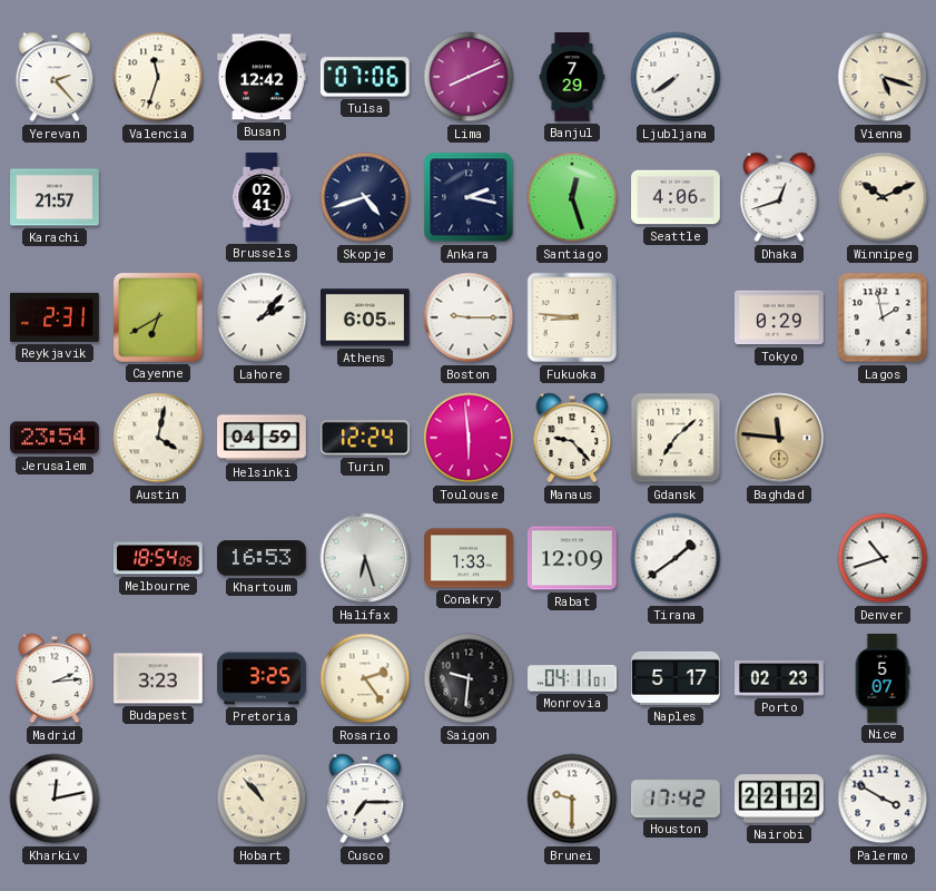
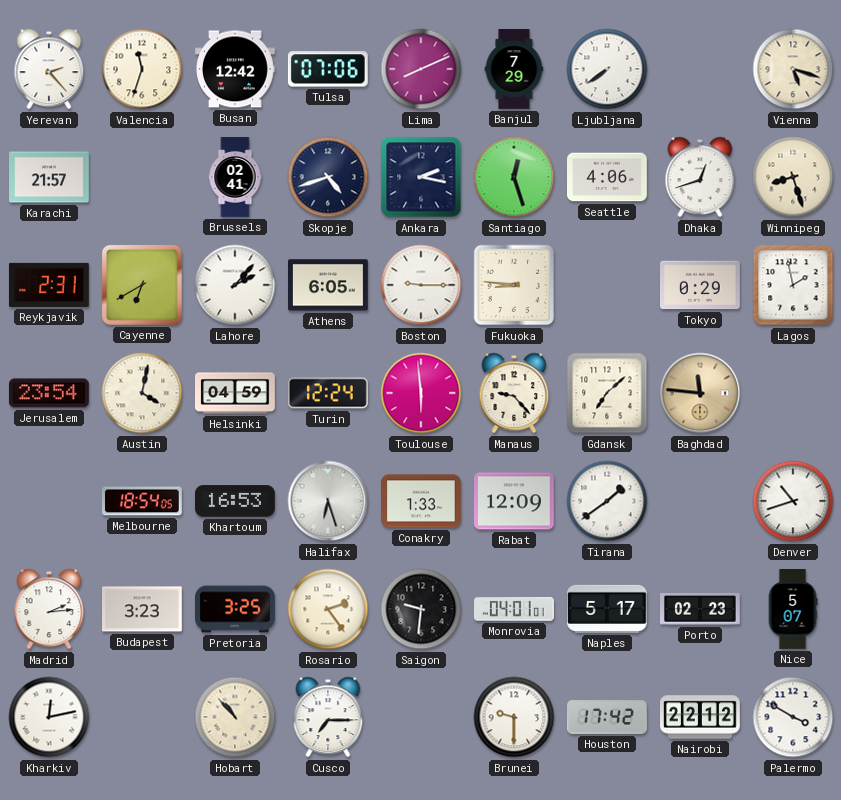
Winnipeg: 10:11 -> 8:27 (793, 177)
Monrovia: 04:11 -> 04:01 (514, 609)
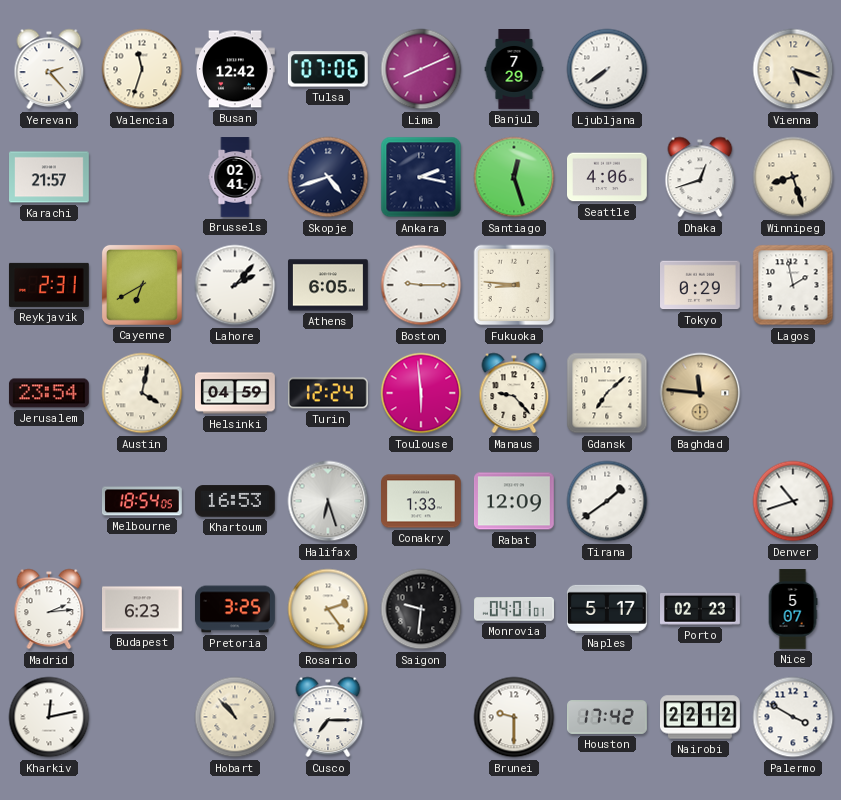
Budapest: 3:23 -> 6:23 (143, 609)
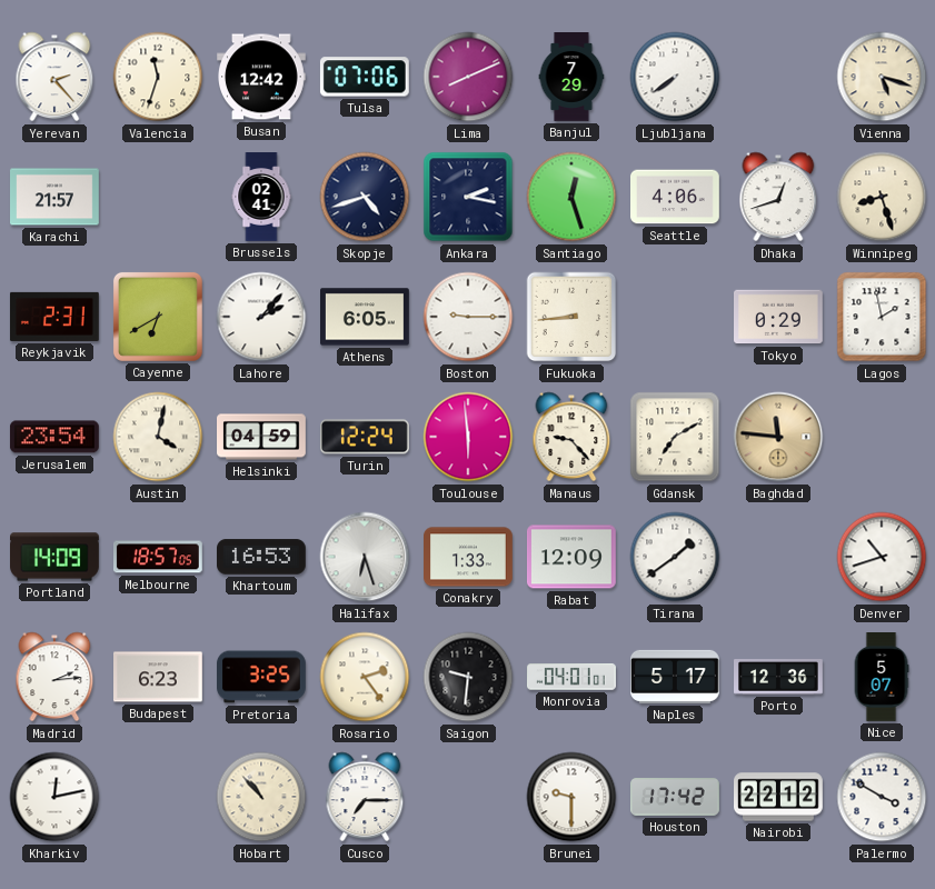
Fukuoka: 8:46 -> 8:44 (571, 317)
Gdansk: 7:08 -> 7:10 (675, 437)
Portland: none -> 14:09 (56, 557)
Melbourne: 18:54 -> 18:57 (159, 557)
Porto: 02:23 -> 12:36 (779, 678)
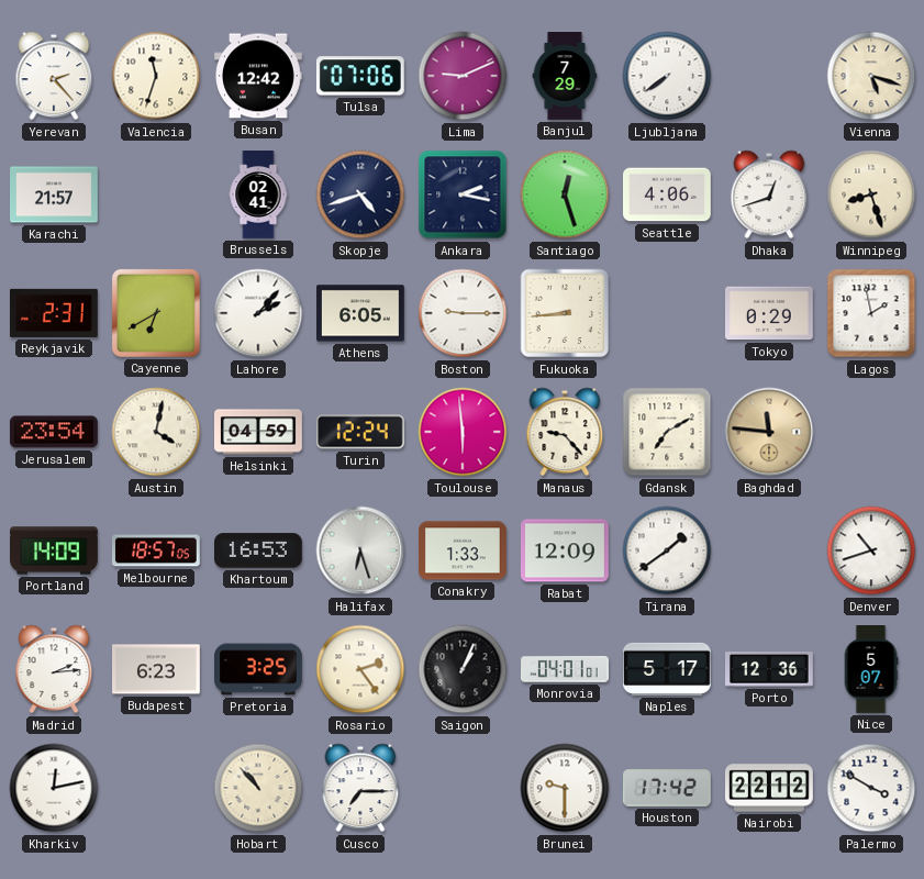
Lima: 8:11 -> 9:11 (463, 76)
Saigon: 9:31 -> 1:04 (463, 669)
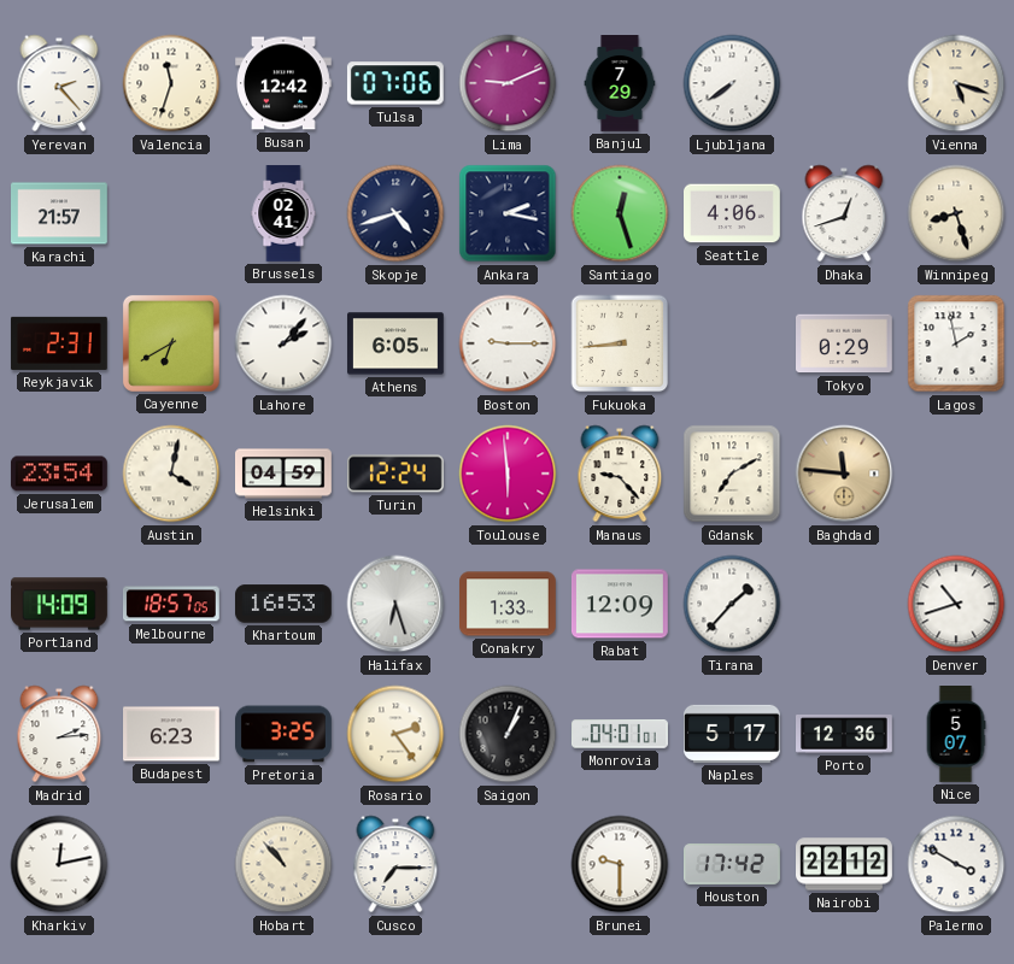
Tirana: 1:39 -> 1:37 (732, 604)
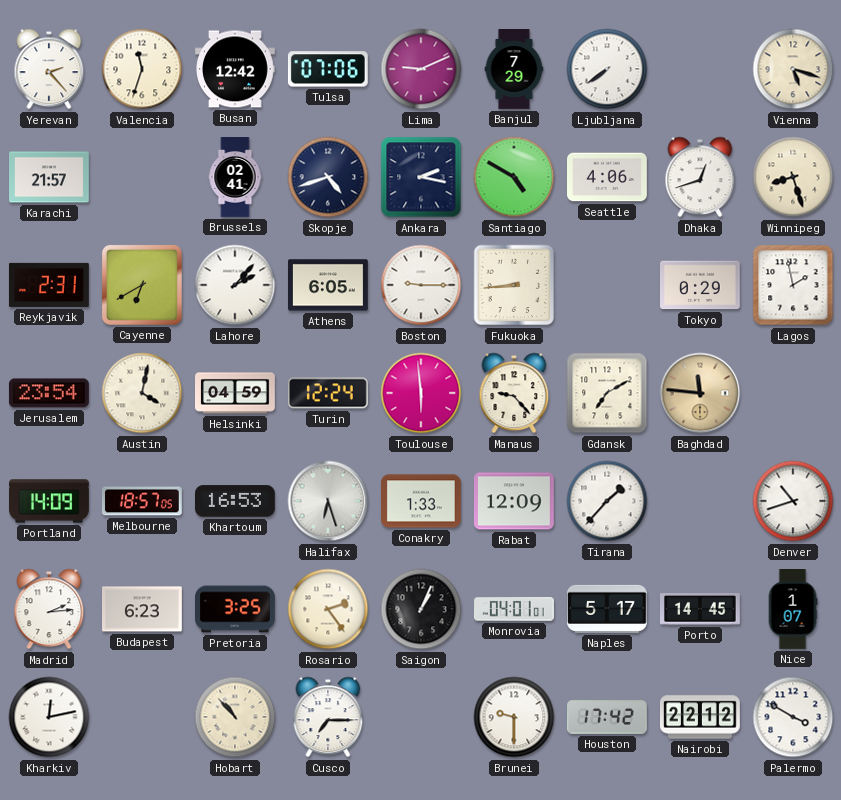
Santiago: 12:27 -> 4:50 (514, 177)
Porto: 12:36 -> 14:45 (701, 610)
Nice: 5:07 -> 1:07 (793, 610)
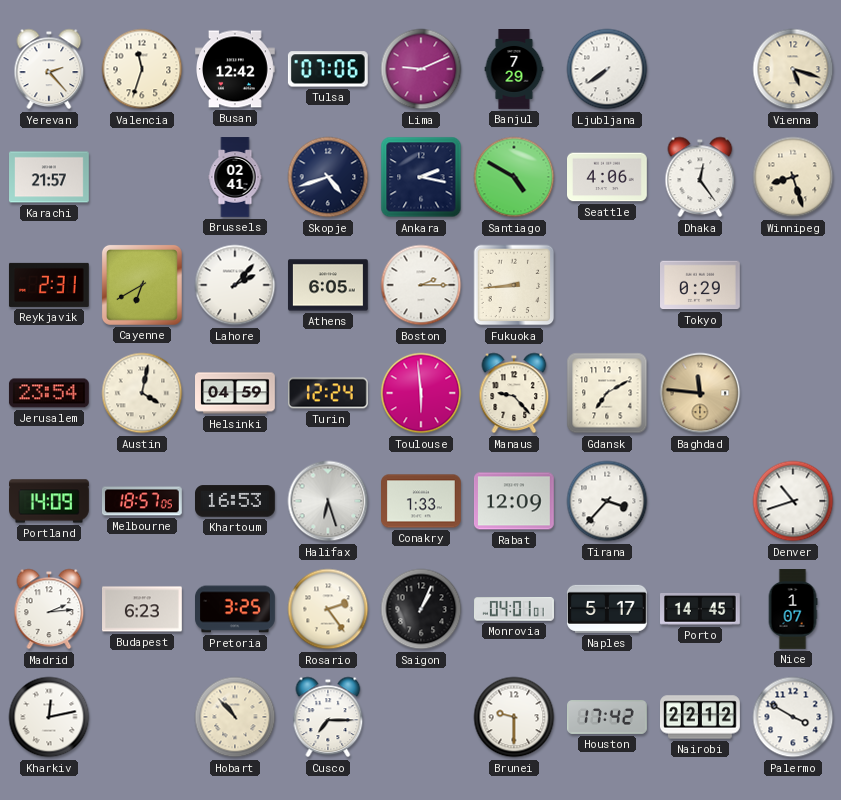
Dhaka: 12:42 -> 12:24 (700, 177)
Boston: 9:15 -> 2:15 (421, 285)
Lagos: 1:58 -> none (793, 285)
Tirana: 1:37 -> 3:37 (607, 501)
